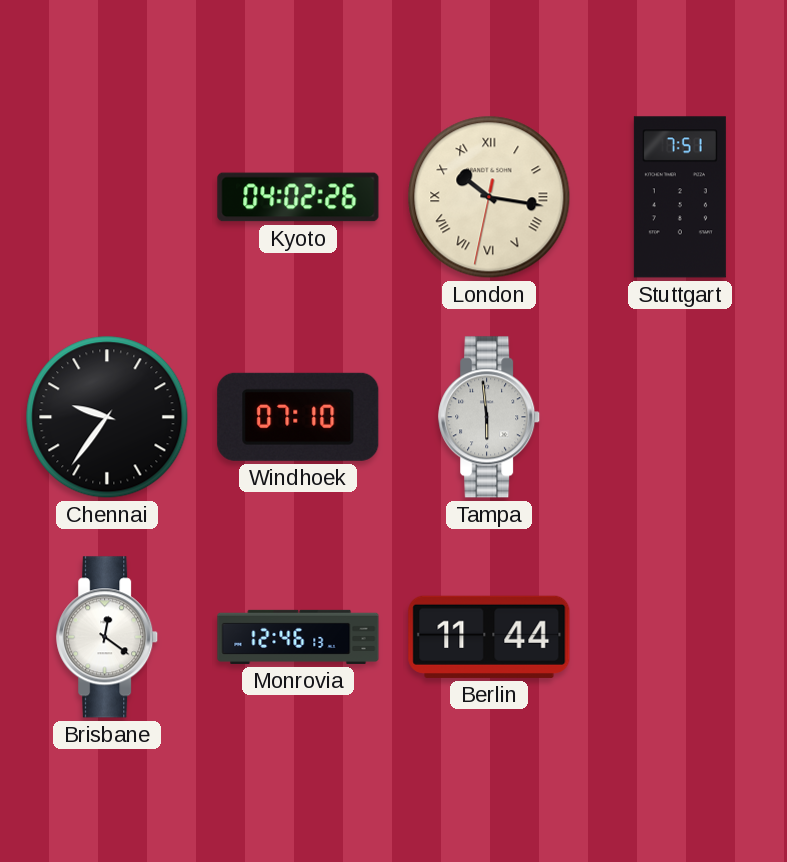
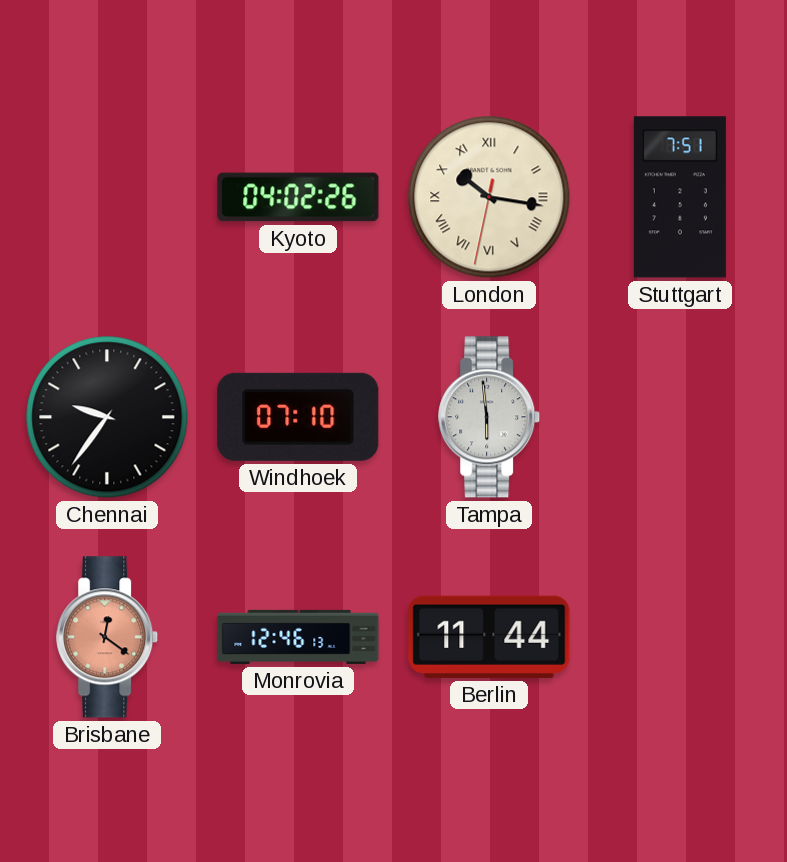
Brisbane dial: white -> salmon (108, 637)
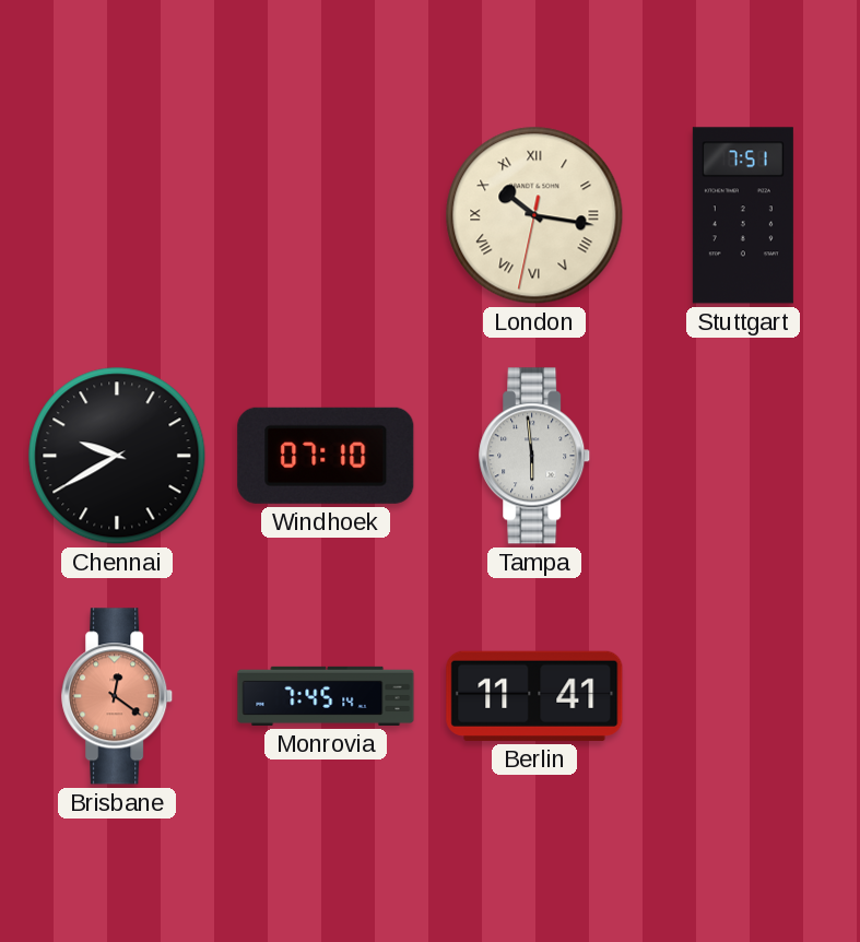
Kyoto: 04:02 -> none (298, 197)
Chennai: 9:36 -> 9:40 (117, 456)
Monrovia: 12:46 -> 7:45 (326, 696)
Berlin: 11:44 -> 11:41 (534, 696)
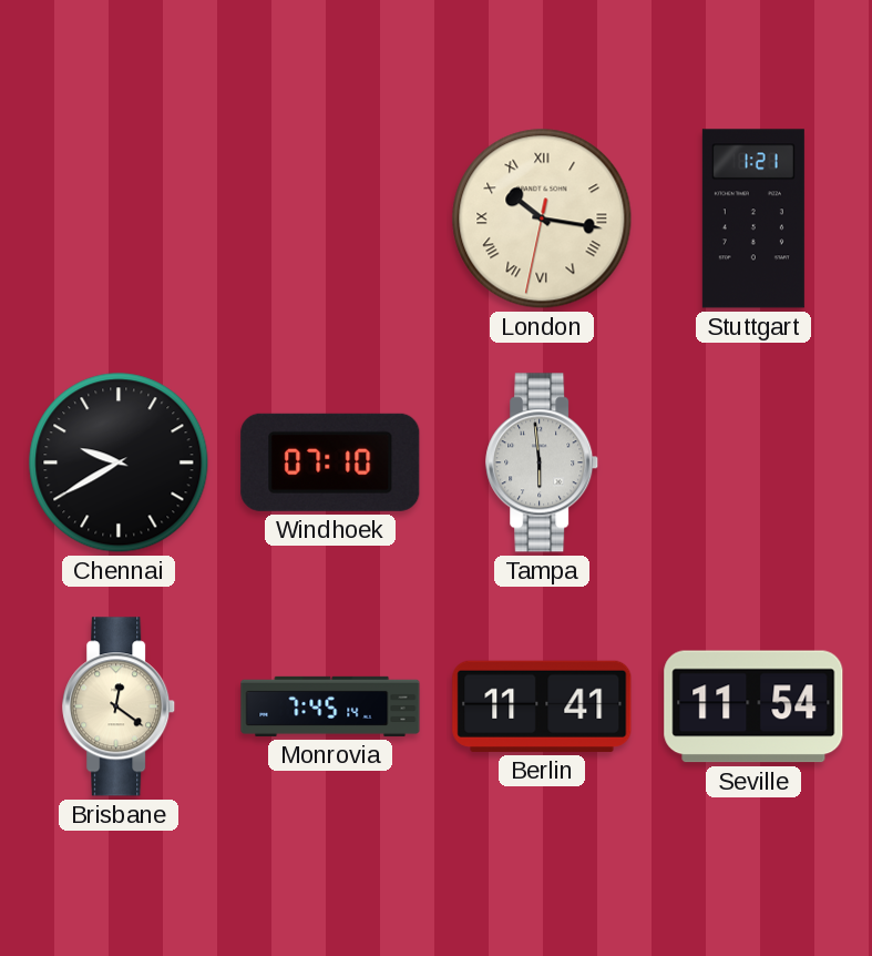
Stuttgart: 7:51 -> 1:21 (753, 218)
Brisbane dial: salmon -> cream (120, 706)
Seville: none -> 11:54 (753, 706)
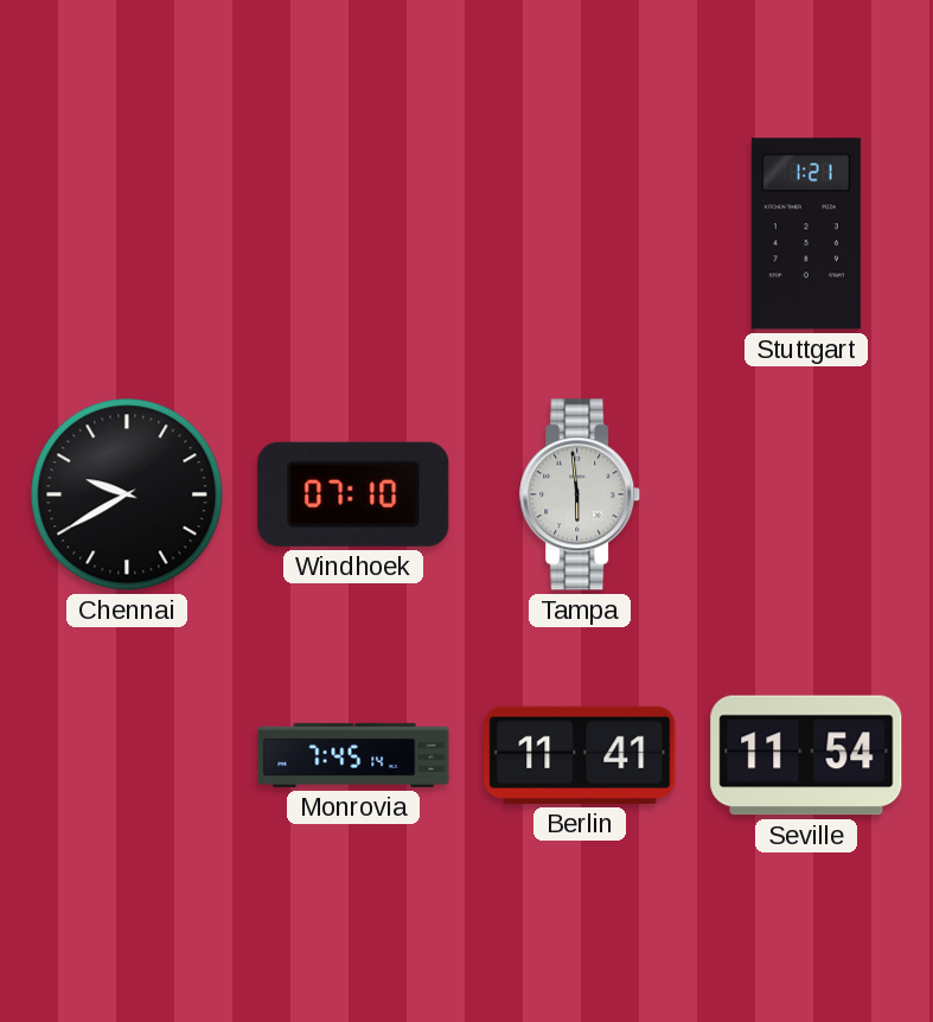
London: 10:16 -> none (542, 218)
Brisbane: 12:21 -> none (120, 706)
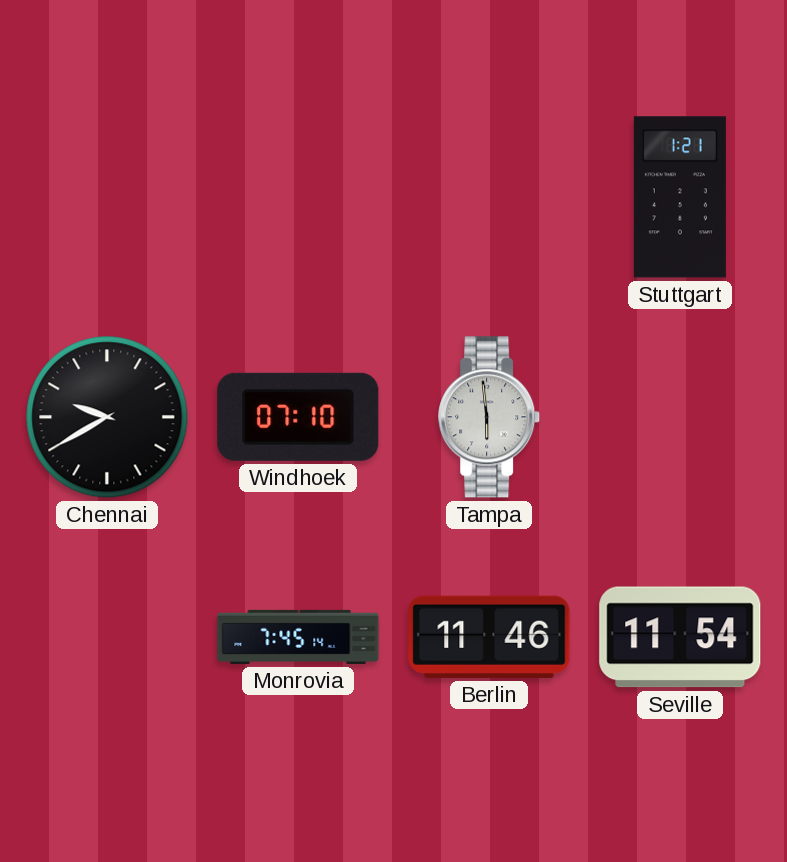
Berlin: 11:41 -> 11:46 (489, 637)
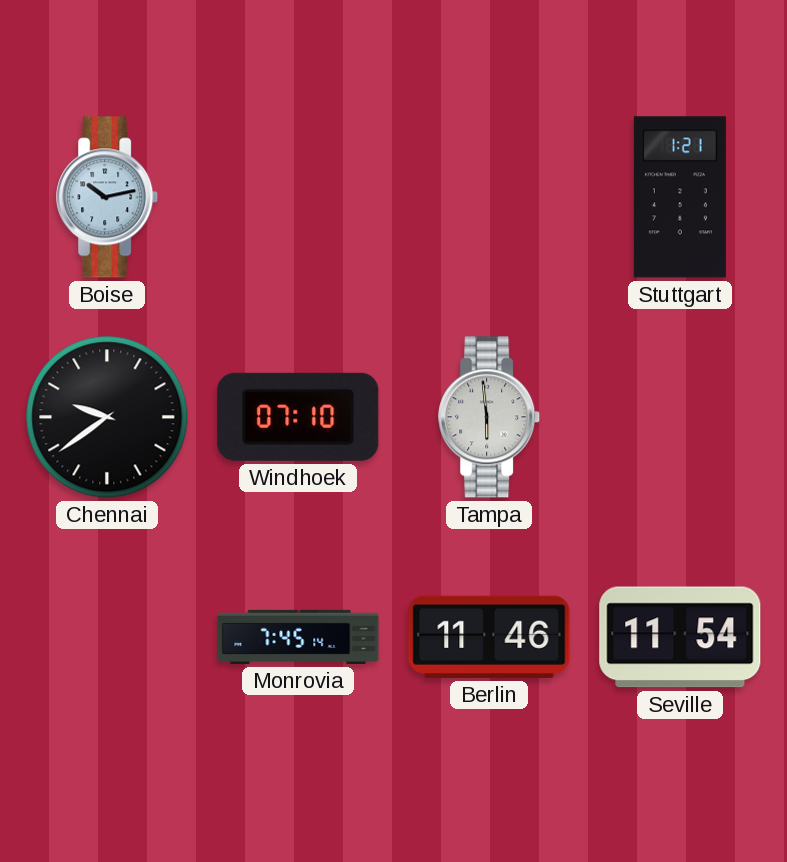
Boise: none -> 10:13 (108, 197)
Chennai: 9:40 -> 9:39 (107, 417)
